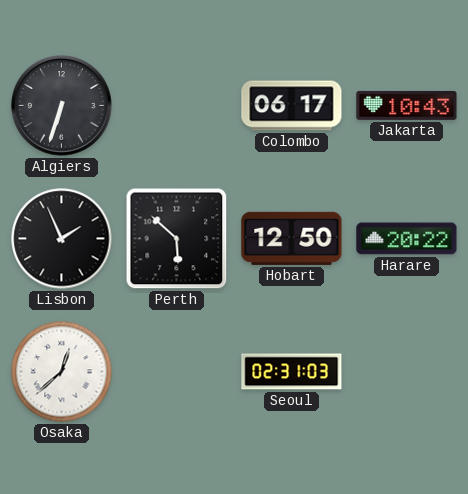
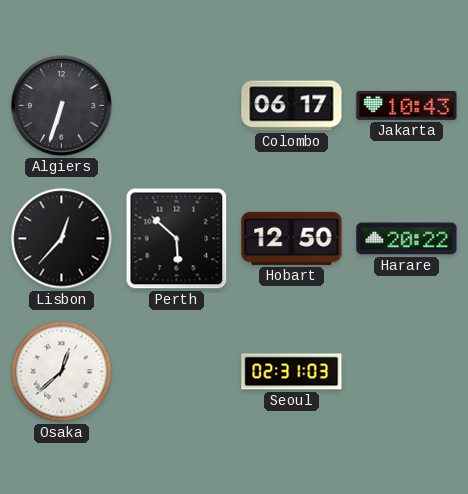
Lisbon: 1:56 -> 12:37 (62, 239)
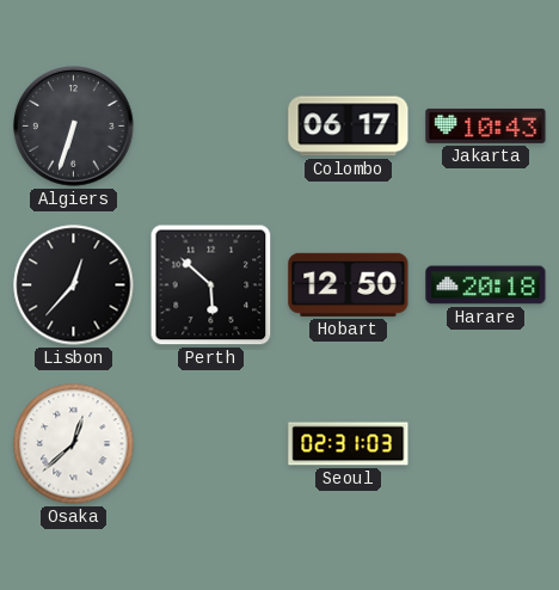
Harare: 20:22 -> 20:18 (486, 285)
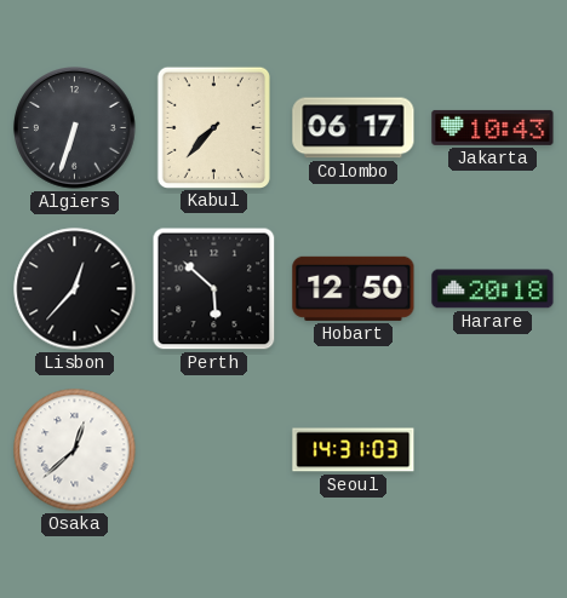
Kabul: none -> 7:37 (213, 127)
Seoul: 02:31 -> 14:31 (354, 450)
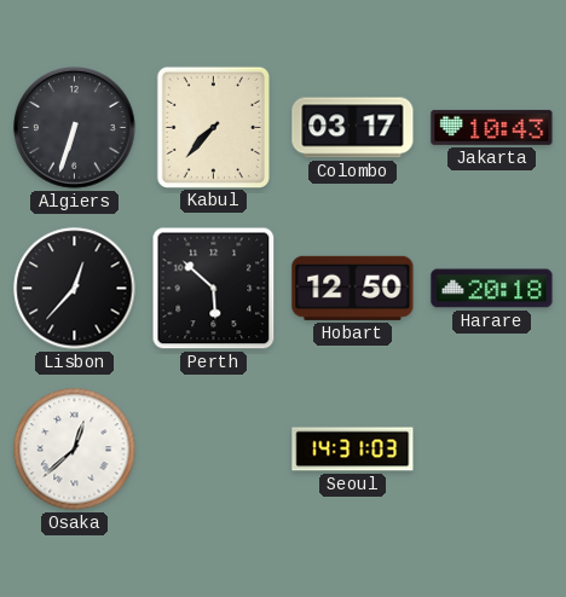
Colombo: 06:17 -> 03:17 (353, 128)
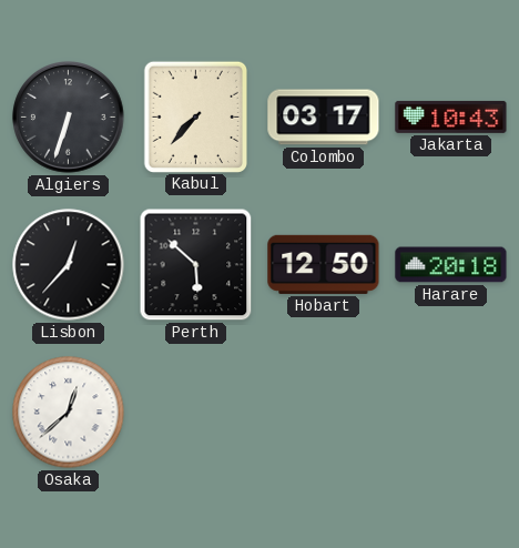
Seoul: 14:31 -> none (353, 450)
